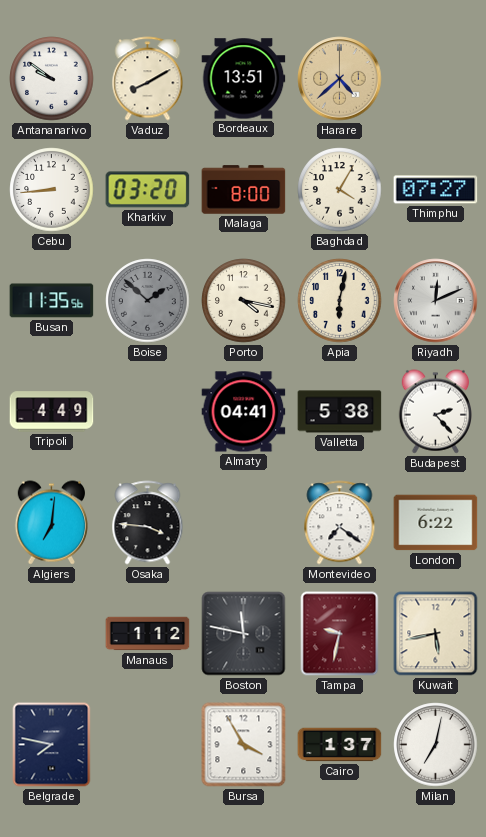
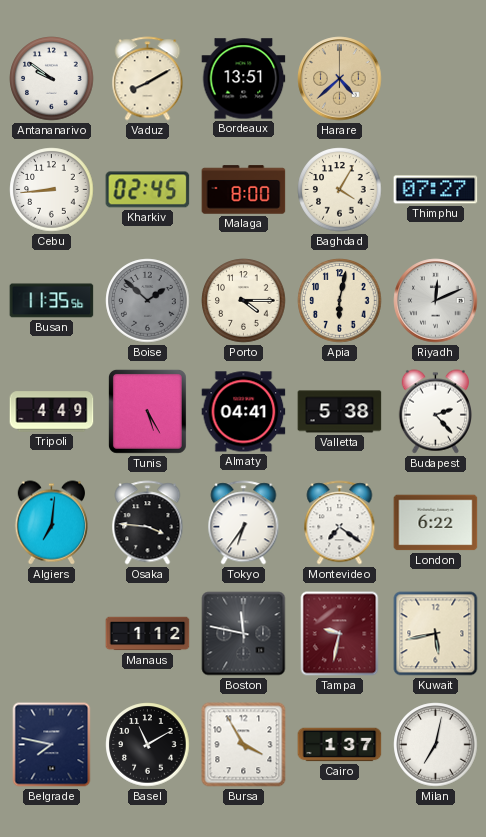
Kharkiv: 03:20 -> 02:45 (148, 190)
Porto: 4:17 -> 4:15 (244, 301)
Tunis: none -> 5:25 (147, 411)
Tokyo: none -> 6:36 (244, 523)
Basel: none -> 11:10 (148, 745)
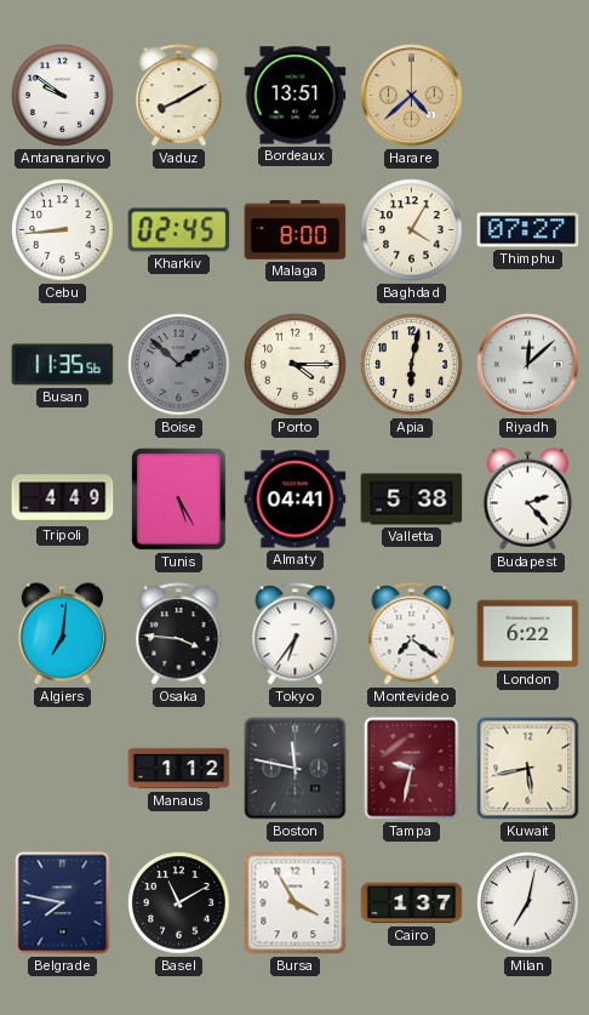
Riyadh: 12:11 -> 12:08 (528, 365)
